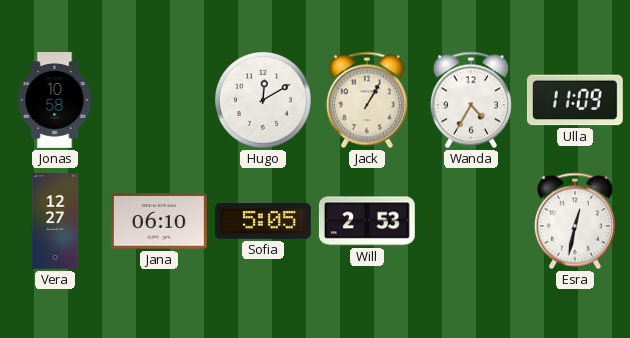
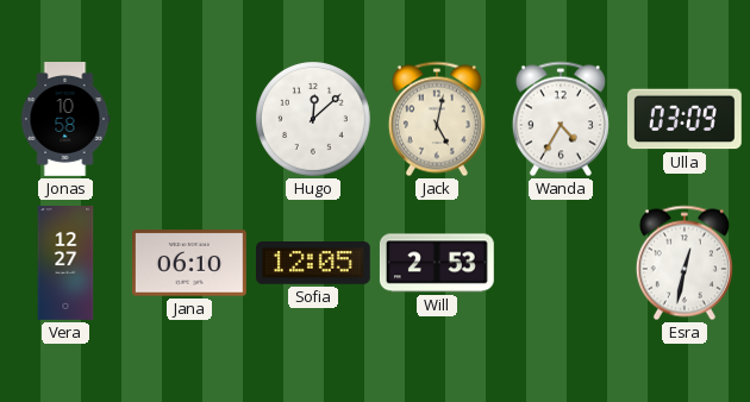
Hugo: 12:10 -> 12:08 (314, 120)
Jack: 1:05 -> 5:02 (437, 119)
Ulla: 11:09 -> 03:09 (685, 119)
Sofia: 5:05 -> 12:05 (313, 263)
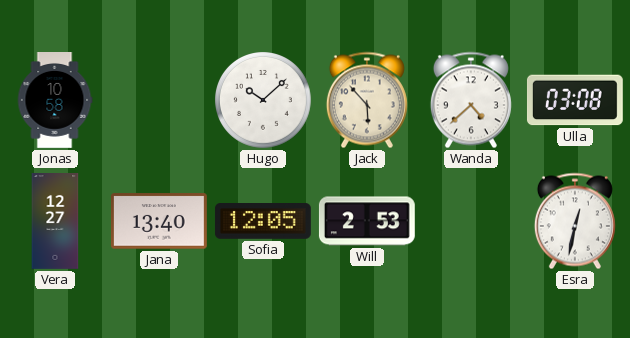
Hugo: 12:08 -> 10:08 (264, 101)
Jack: 5:02 -> 5:53 (367, 100)
Wanda: 4:35 -> 4:38 (471, 100)
Ulla: 03:09 -> 03:08 (575, 100)
Jana: 06:10 -> 13:40 (159, 221)
